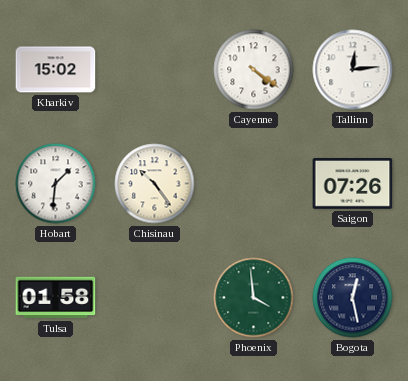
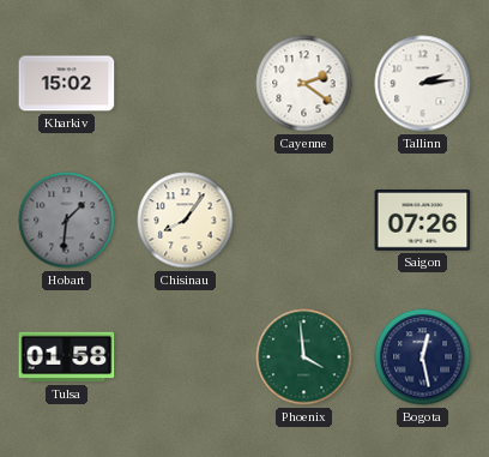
Cayenne: 4:21 -> 2:21 (304, 84)
Tallinn: 12:14 -> 2:14 (423, 84)
Hobart dial: white -> grey (67, 221)
Chisinau: 10:24 -> 8:06 (186, 221)
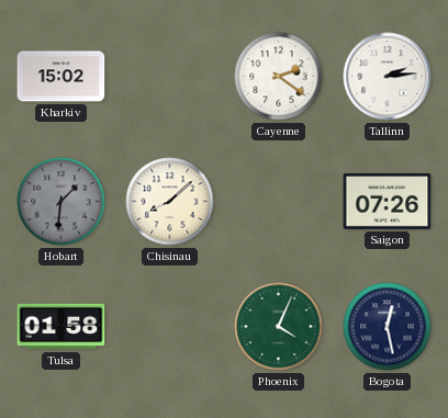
Chisinau: 8:06 -> 8:08 (170, 202)
Phoenix: 3:59 -> 4:04 (279, 327)
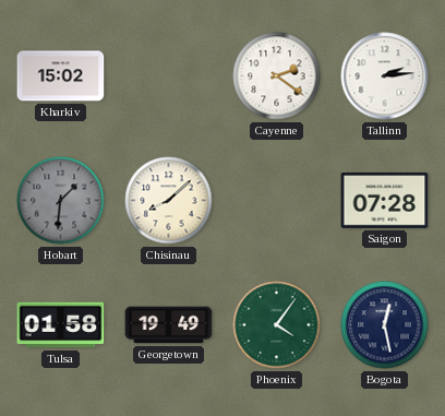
Saigon: 07:26 -> 07:28 (385, 201)
Georgetown: none -> 19:49 (169, 325)
Phoenix: 4:04 -> 4:06 (277, 325)
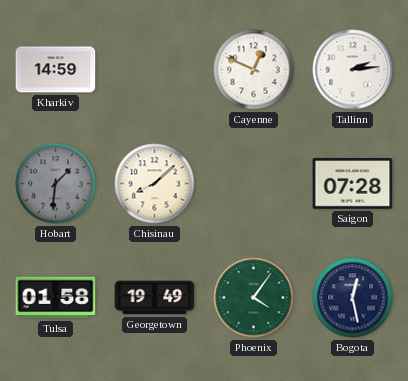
Kharkiv: 15:02 -> 14:59 (56, 70)
Cayenne: 2:21 -> 12:49 (254, 70)
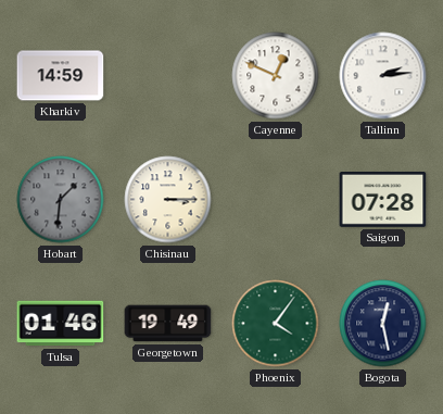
Chisinau: 8:08 -> 3:15 (168, 200)
Tulsa: 01:58 -> 01:46 (61, 324)
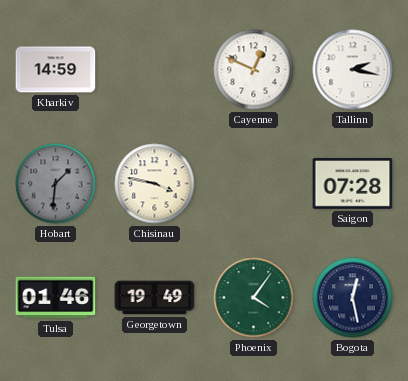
Tallinn: 2:14 -> 2:17 (353, 70)
Chisinau: 3:15 -> 3:47 (155, 184)
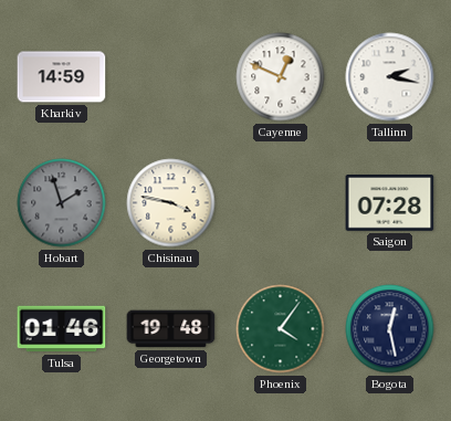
Hobart: 1:31 -> 1:57 (62, 203)
Georgetown: 19:49 -> 19:48 (171, 329)
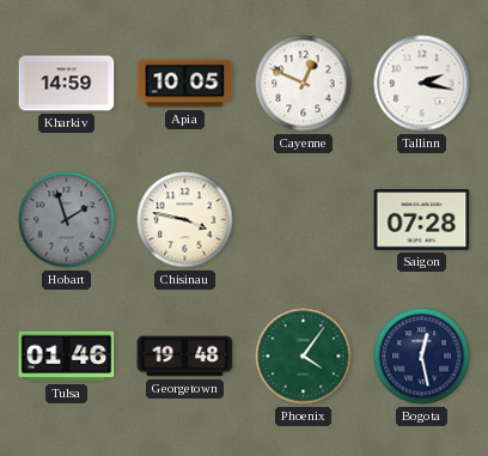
Apia: none -> 10:05 (185, 84)
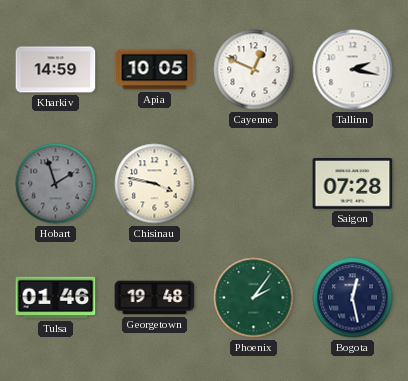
Phoenix: 4:06 -> 2:06 (254, 298)
